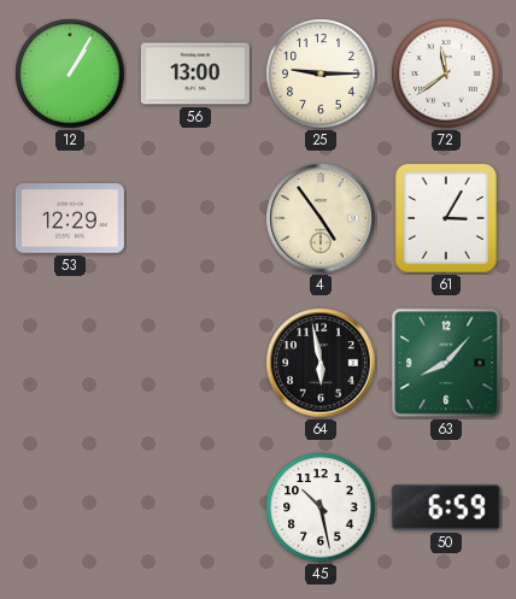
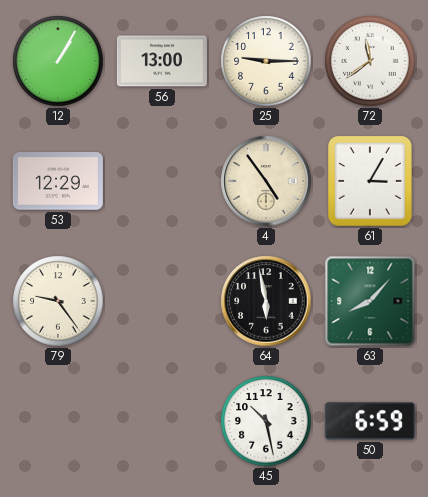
79: none -> 9:24 (58, 301)
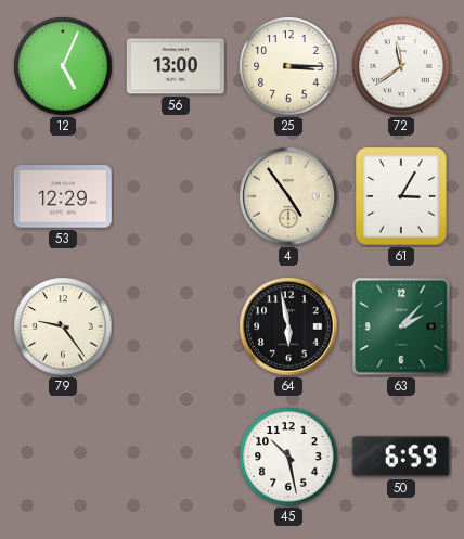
12: 1:05 -> 5:04 (63, 66)
25: 9:15 -> 3:15 (288, 66)
63: 8:07 -> 2:07 (401, 326)
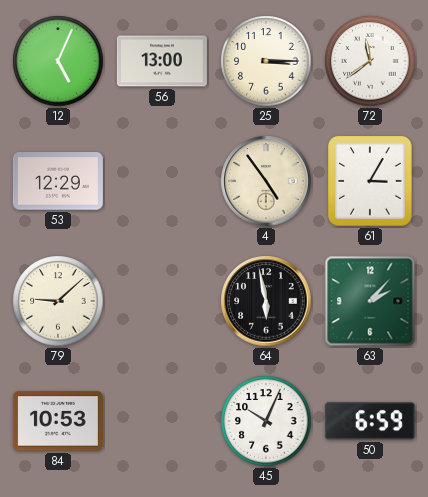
79: 9:24 -> 9:08 (58, 301)
84: none -> 10:53 (58, 421)
45: 10:28 -> 10:04 (266, 421)
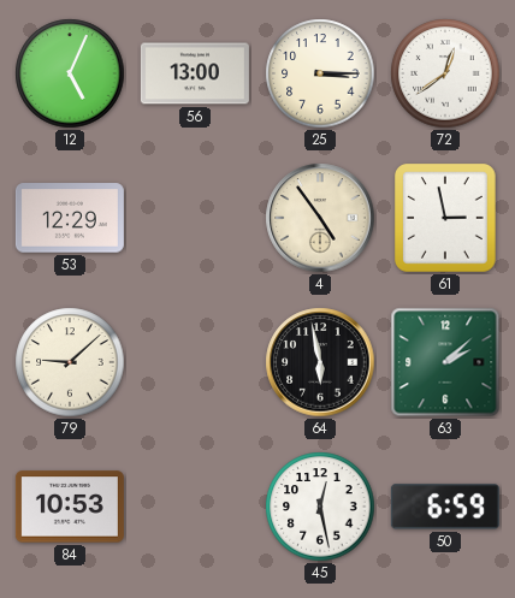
72: 11:39 -> 12:39 (445, 73)
61: 3:05 -> 2:58 (446, 218)
63: 2:07 -> 2:08 (445, 362)
45: 10:04 -> 12:28 (320, 507)
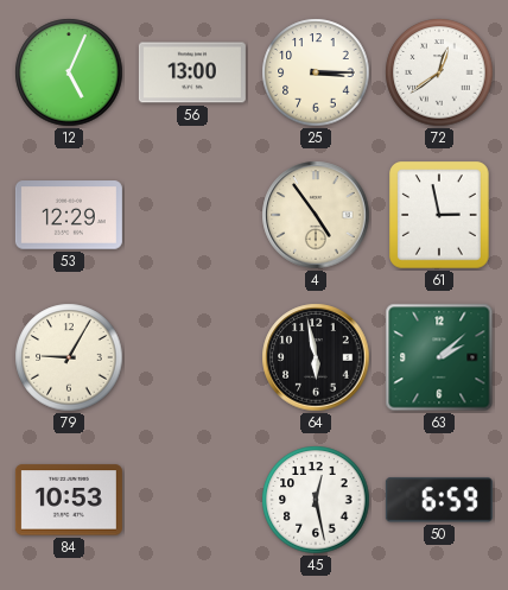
79: 9:08 -> 9:05 (69, 357)
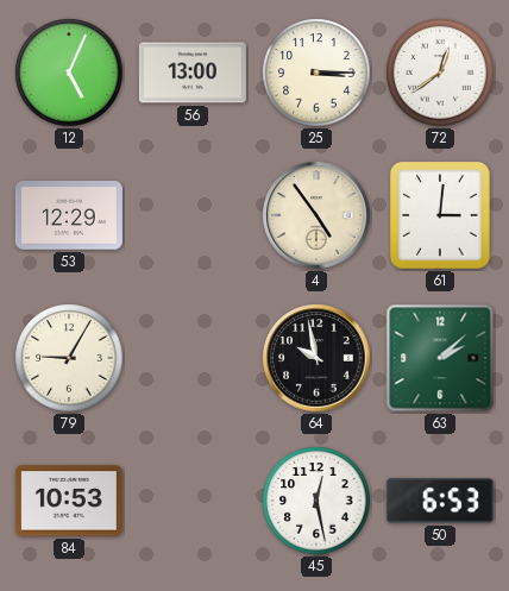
61: 2:58 -> 3:01 (441, 215)
64: 5:58 -> 9:58 (316, 358)
50: 6:59 -> 6:53 (440, 501)
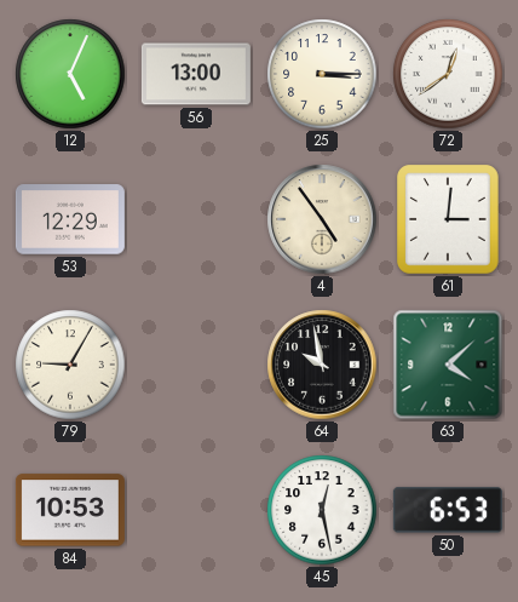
63: 2:08 -> 4:08 (448, 365)
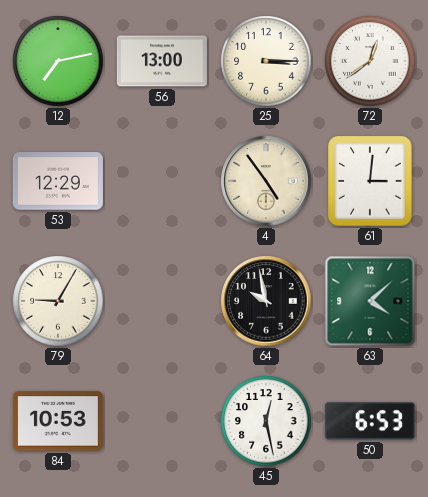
12: 5:04 -> 7:13 (58, 61)
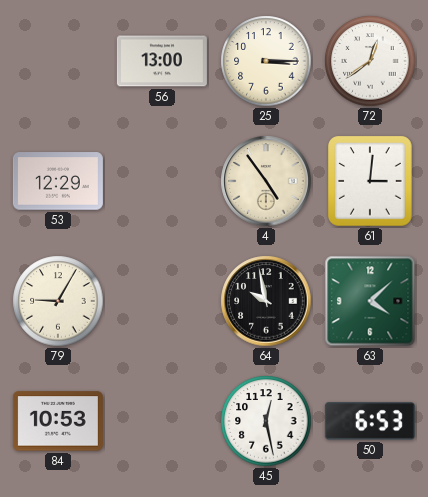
12: 7:13 -> none (58, 61)
